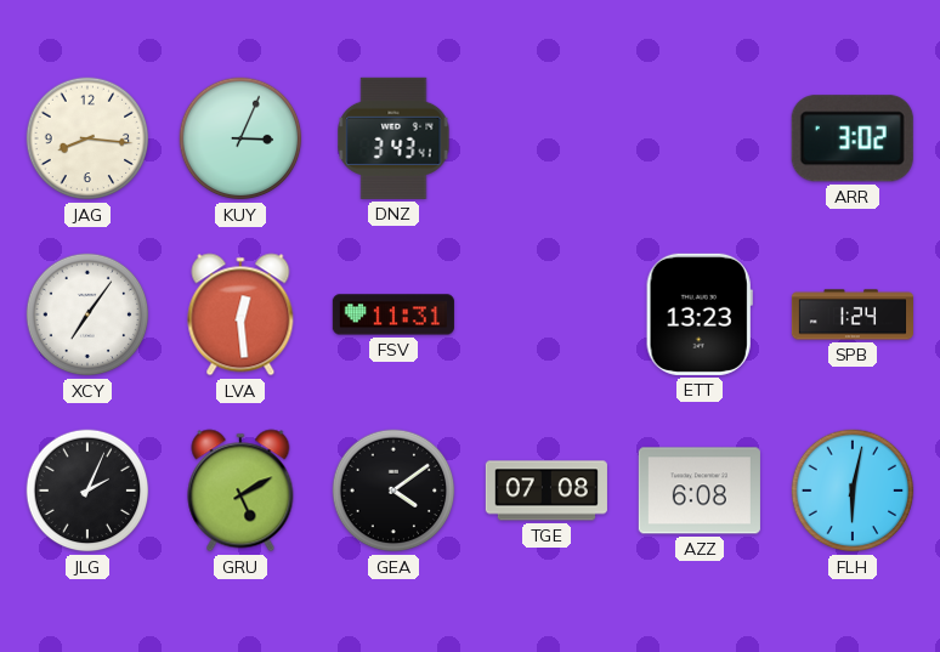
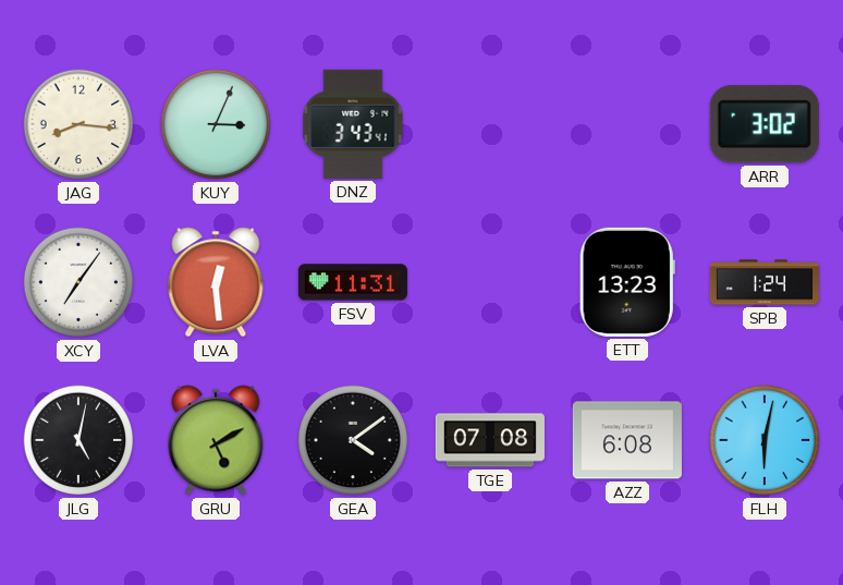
JLG: 2:04 -> 5:02 (78, 440)
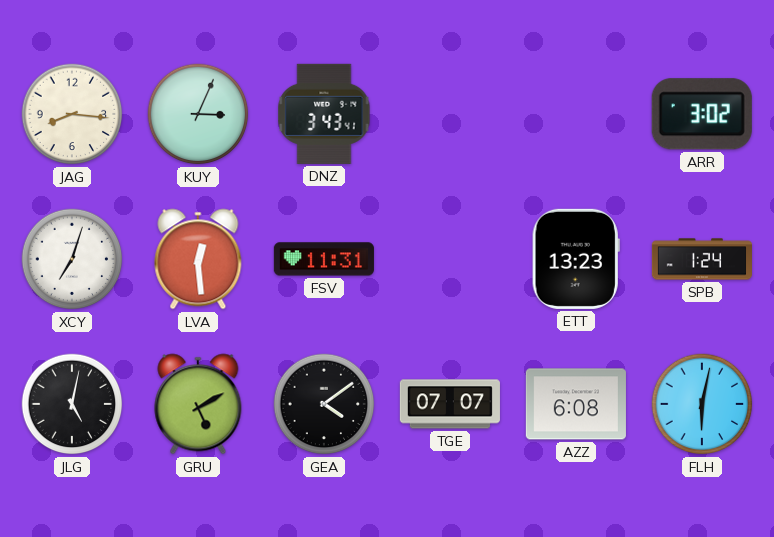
XCY: 7:06 -> 7:03 (72, 259)
TGE: 07:08 -> 07:07 (450, 404)
